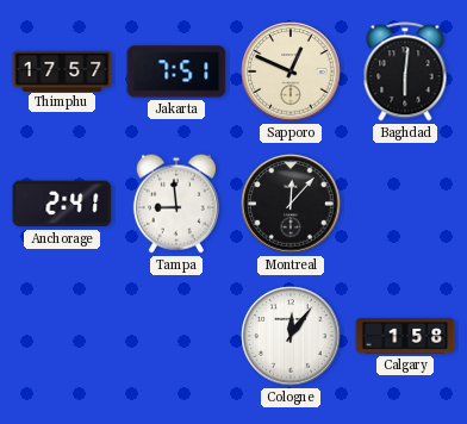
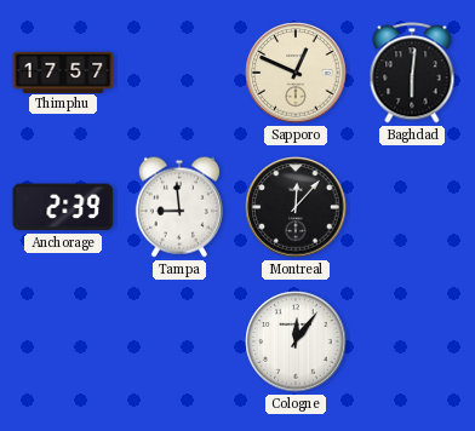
Jakarta: 7:51 -> none (176, 71)
Anchorage: 2:41 -> 2:39 (63, 207)
Calgary: 1:58 -> none (405, 336)
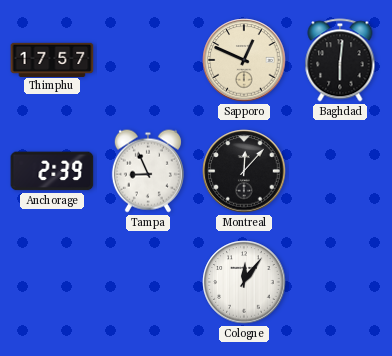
Tampa: 8:59 -> 8:56 (148, 171)
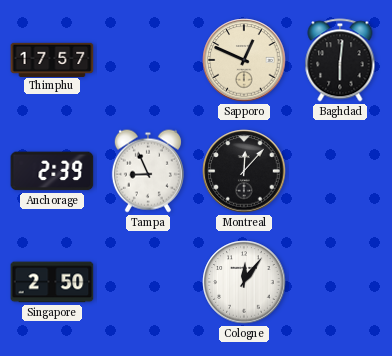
Singapore: none -> 2:50 (52, 282)
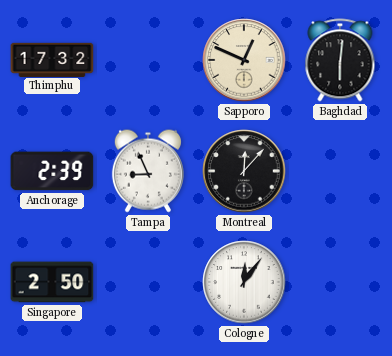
Thimphu: 17:57 -> 17:32 (52, 59)
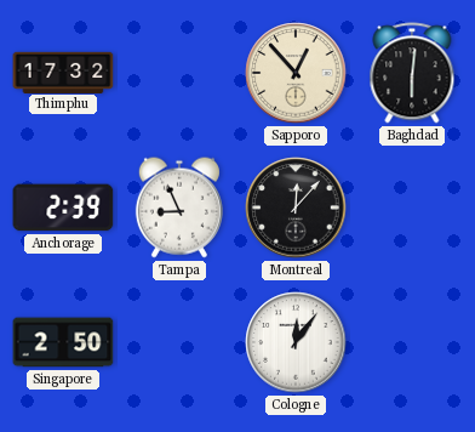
Sapporo: 12:49 -> 12:53 (296, 73)
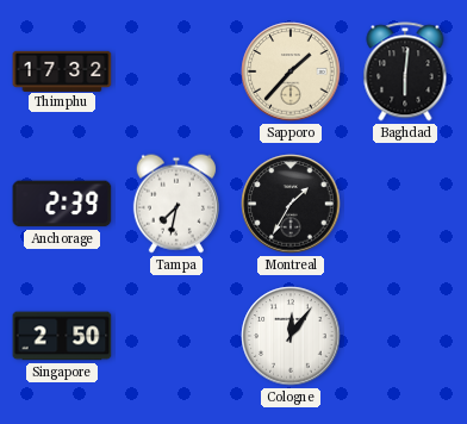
Sapporo: 12:53 -> 1:37 (291, 71)
Tampa: 8:56 -> 7:32 (176, 204)
Montreal: 12:07 -> 1:35 (291, 204)
